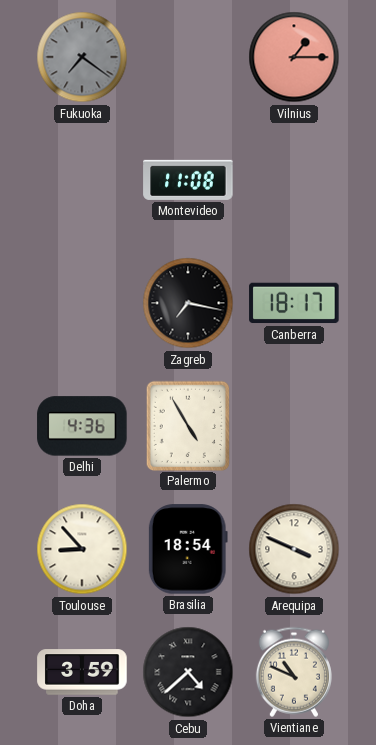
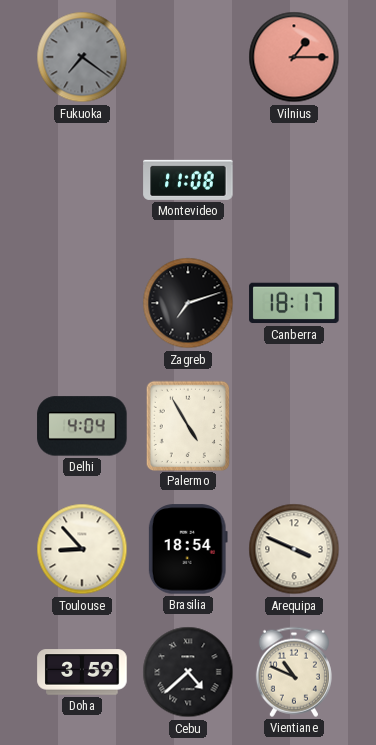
Zagreb: 7:17 -> 7:12 (188, 303)
Delhi: 4:36 -> 4:04 (82, 426)
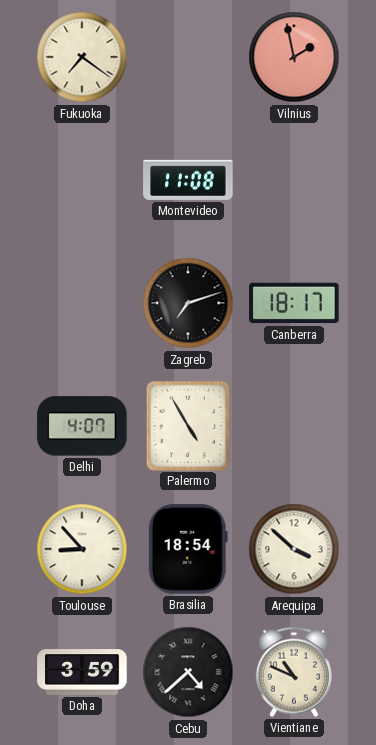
Fukuoka dial: grey -> cream (82, 57)
Vilnius: 1:15 -> 1:58 (294, 57)
Delhi: 4:04 -> 4:07 (82, 426)
Arequipa: 3:49 -> 3:52 (294, 549)
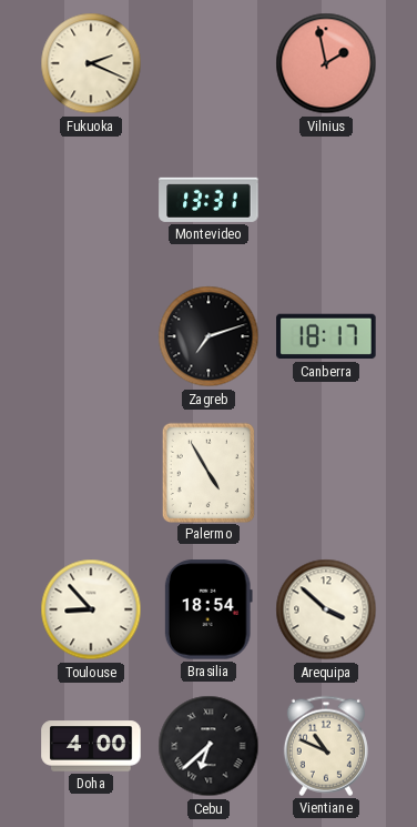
Fukuoka: 7:21 -> 2:19 (91, 63)
Montevideo: 11:08 -> 13:31 (208, 200)
Delhi: 4:07 -> none (82, 426)
Doha: 3:59 -> 4:00 (91, 746)
Cebu: 4:38 -> 6:38 (208, 746)
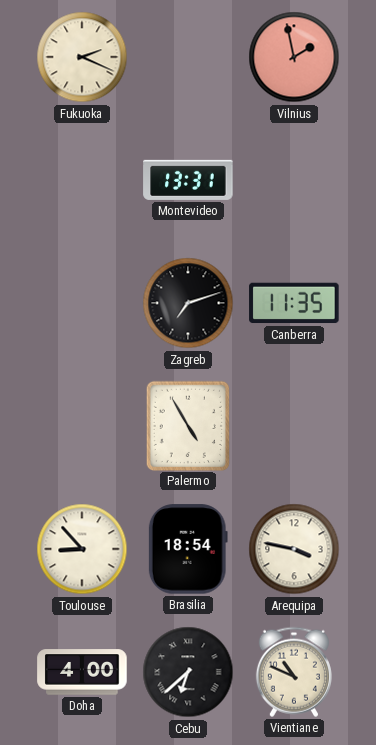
Canberra: 18:17 -> 11:35 (294, 303)
Arequipa: 3:52 -> 3:47 (294, 549)
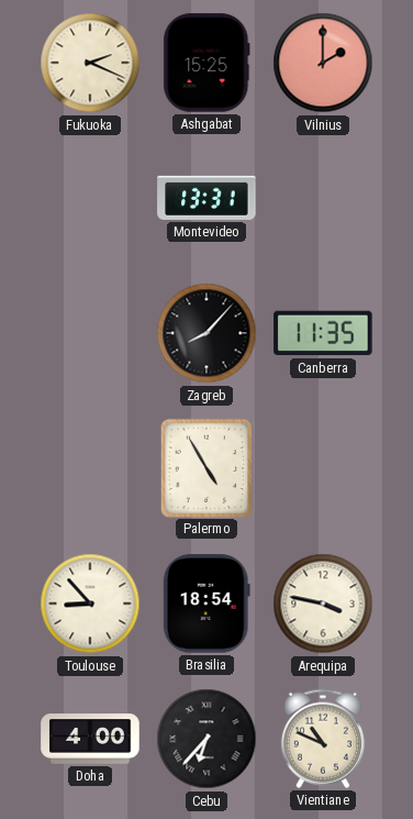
Ashgabat: none -> 15:25 (206, 63)
Vilnius: 1:58 -> 2:00 (323, 63)
Zagreb: 7:12 -> 8:07 (206, 333)
Cebu: 6:38 -> 6:37 (206, 739)
